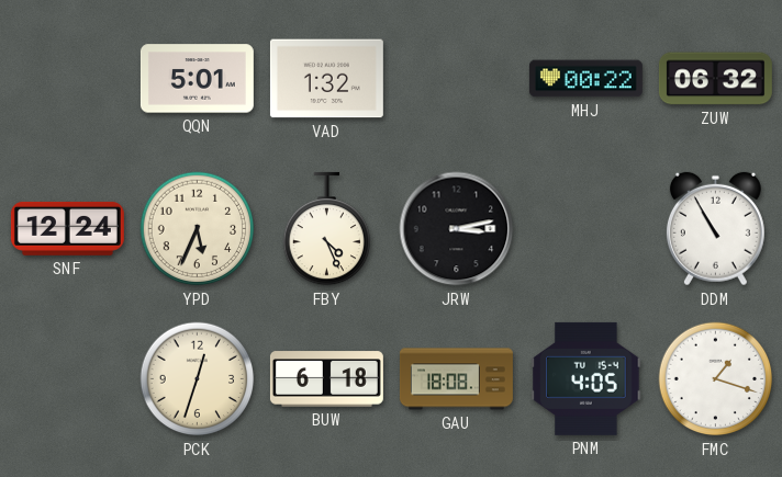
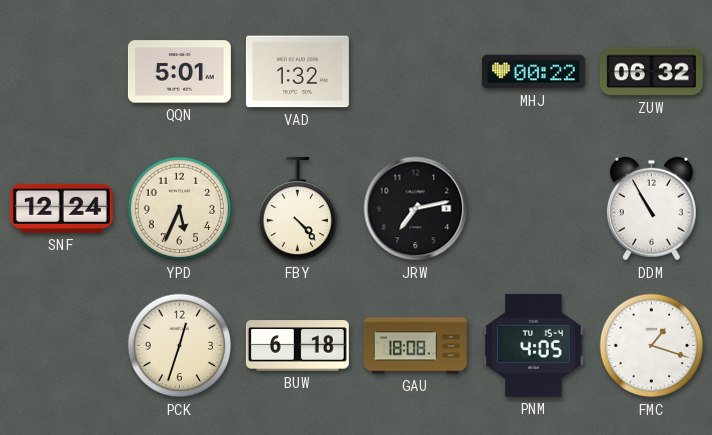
FBY: 4:26 -> 4:23 (297, 209)
JRW: 3:13 -> 7:13 (416, 209)
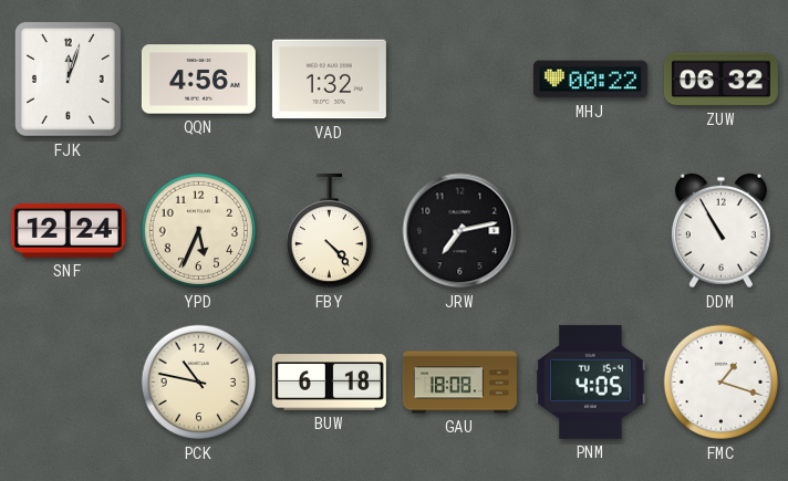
FJK: none -> 12:03 (69, 80)
QQN: 5:01 -> 4:56 (198, 80)
PCK: 12:33 -> 10:47 (199, 383)
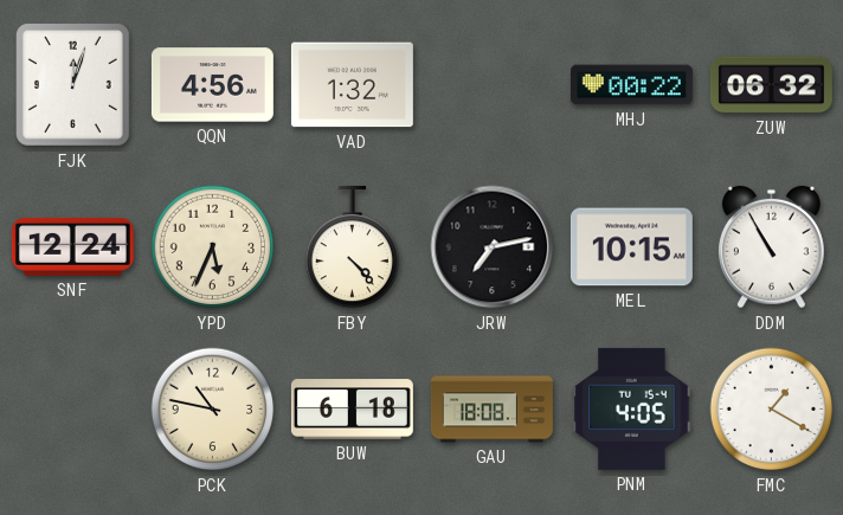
MEL: none -> 10:15 (631, 247)
FMC: 1:18 -> 1:20 (772, 410)
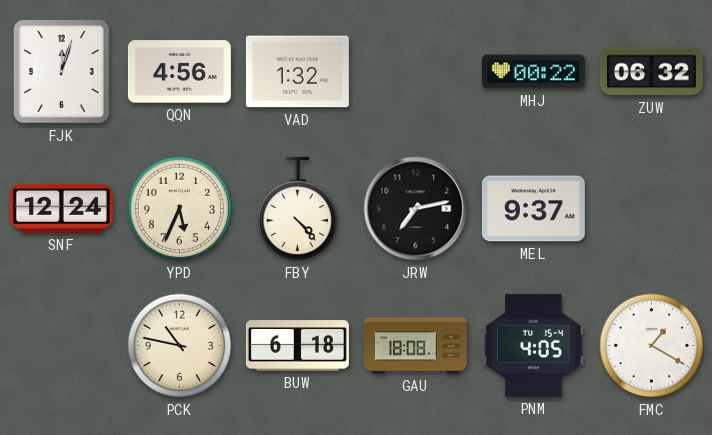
MEL: 10:15 -> 9:37 (533, 209)
DDM: 10:55 -> none (771, 247)
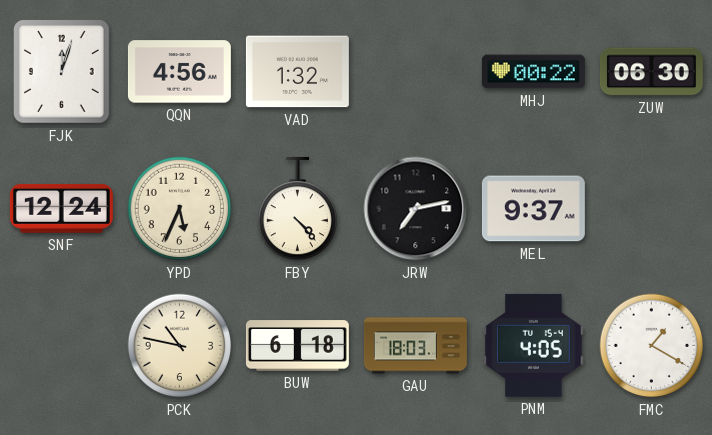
ZUW: 06:32 -> 06:30 (651, 72)
GAU: 18:08 -> 18:03 (415, 346)
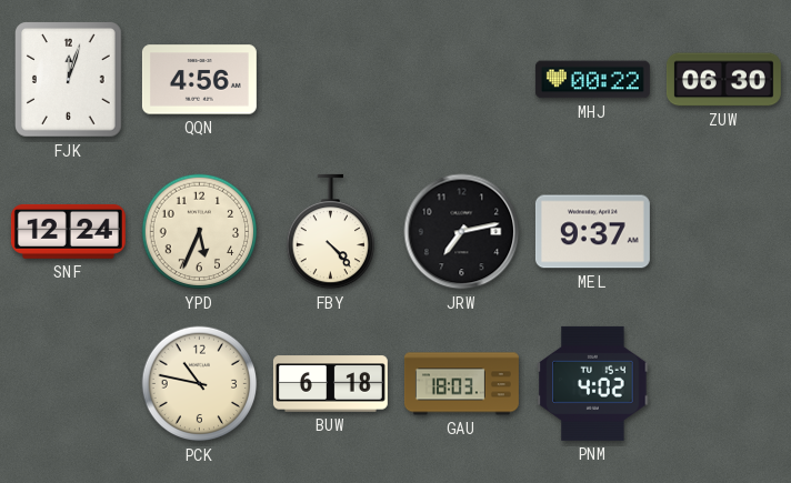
VAD: 1:32 -> none (297, 72)
PNM: 4:05 -> 4:02 (593, 383)
FMC: 1:20 -> none (652, 346)
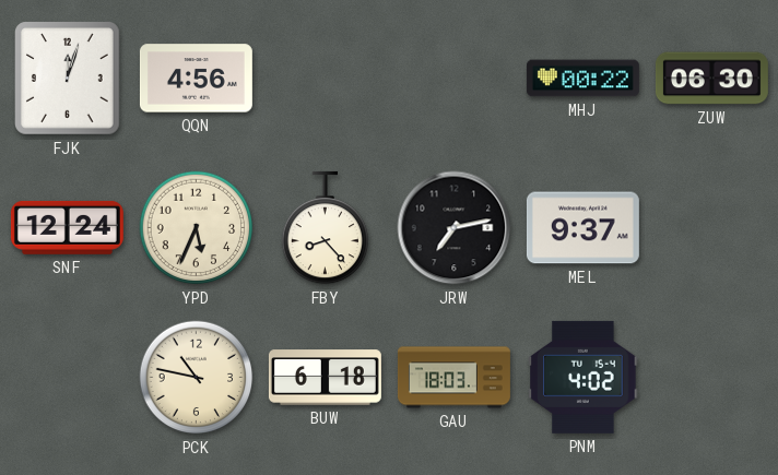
FBY: 4:23 -> 8:23 (325, 228)
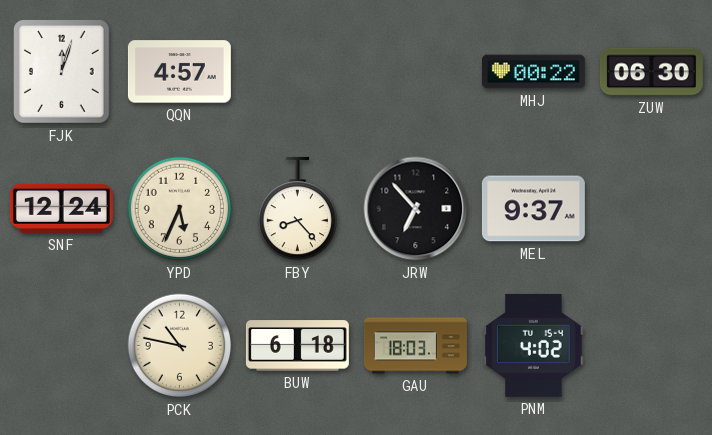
QQN: 4:56 -> 4:57 (179, 72)
JRW: 7:13 -> 6:53 (416, 209)
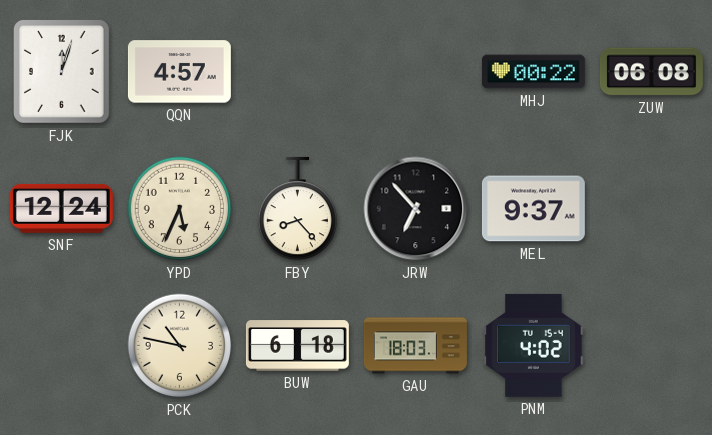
ZUW: 06:30 -> 06:08 (651, 72)
